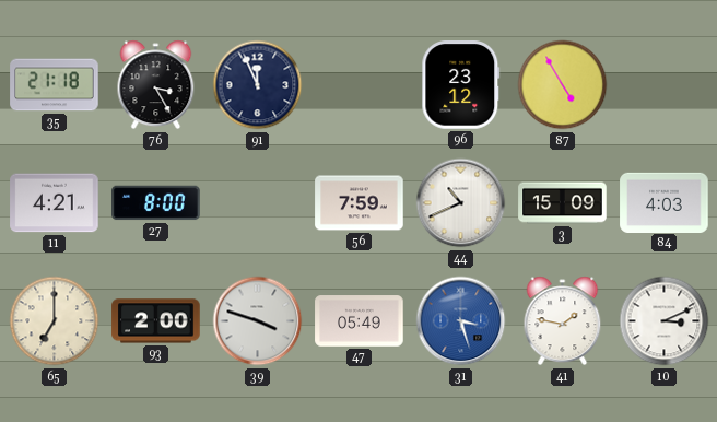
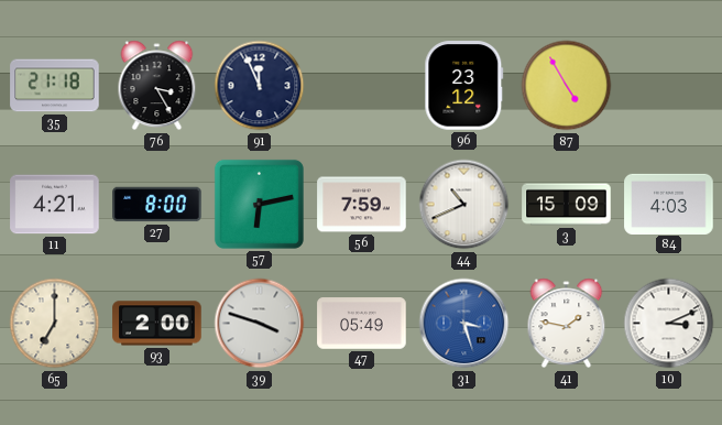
57: none -> 6:13 (259, 204)
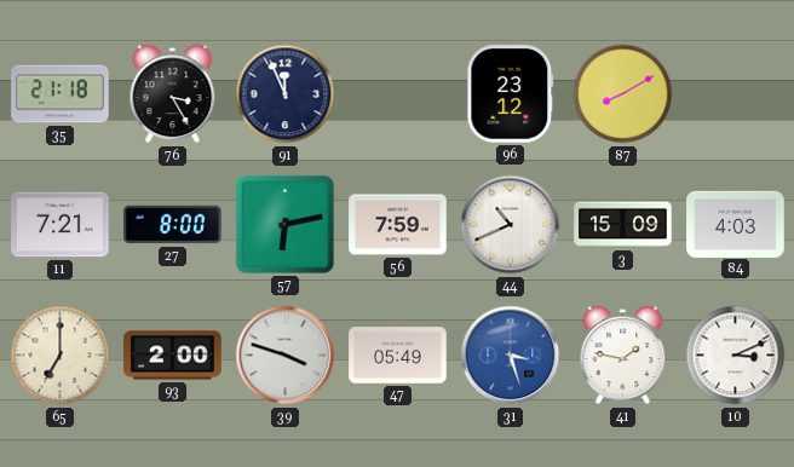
87: 4:55 -> 8:10 (623, 94)
11: 4:21 -> 7:21 (61, 225)
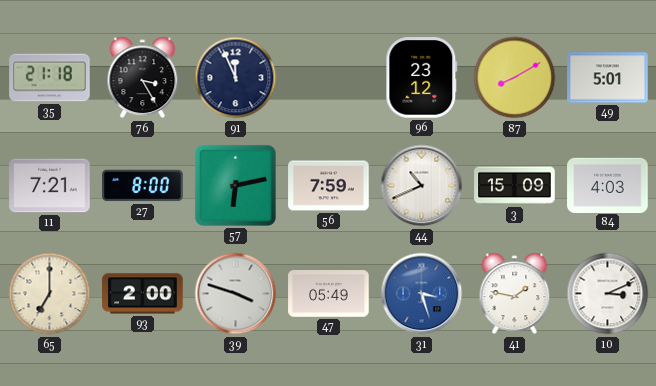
49: none -> 5:01 (608, 78)
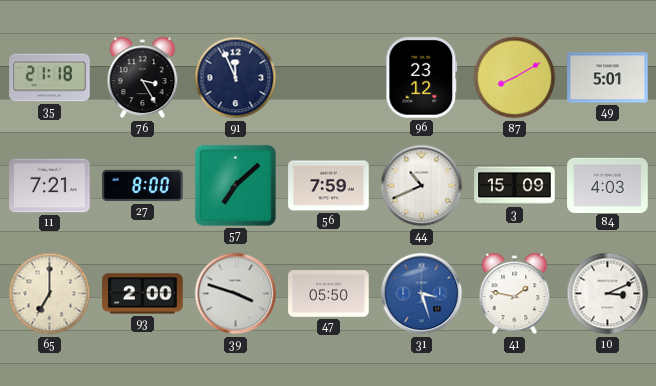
57: 6:13 -> 7:08 (235, 185)
47: 05:49 -> 05:50 (329, 294)
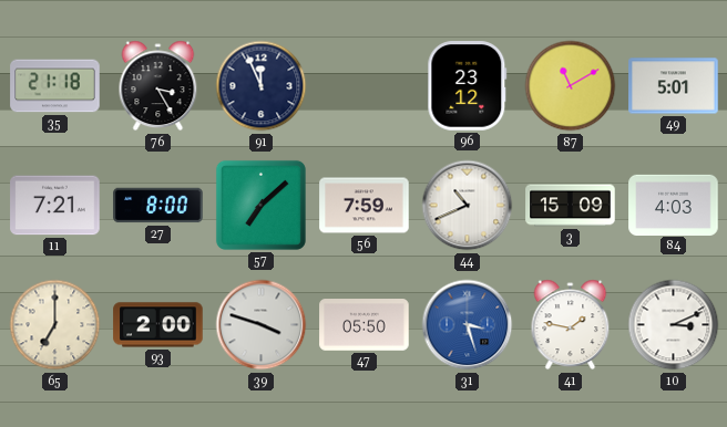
87: 8:10 -> 11:10 (571, 86)
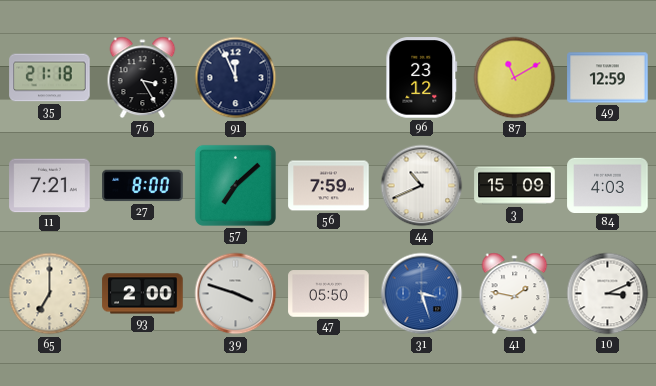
49: 5:01 -> 12:59 (608, 78)
